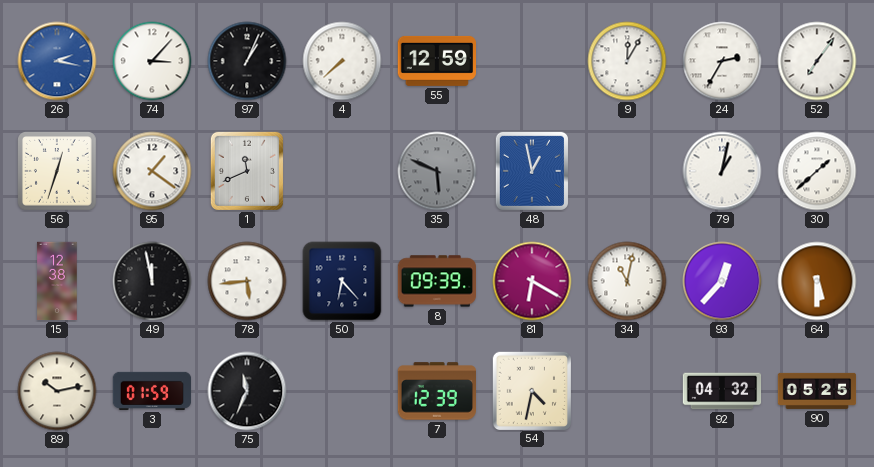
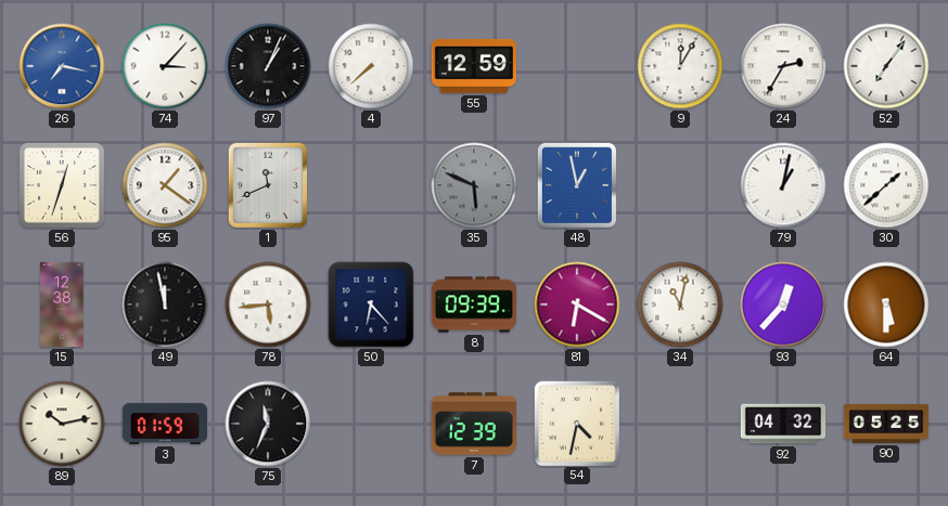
26: 2:17 -> 7:17 (62, 66)
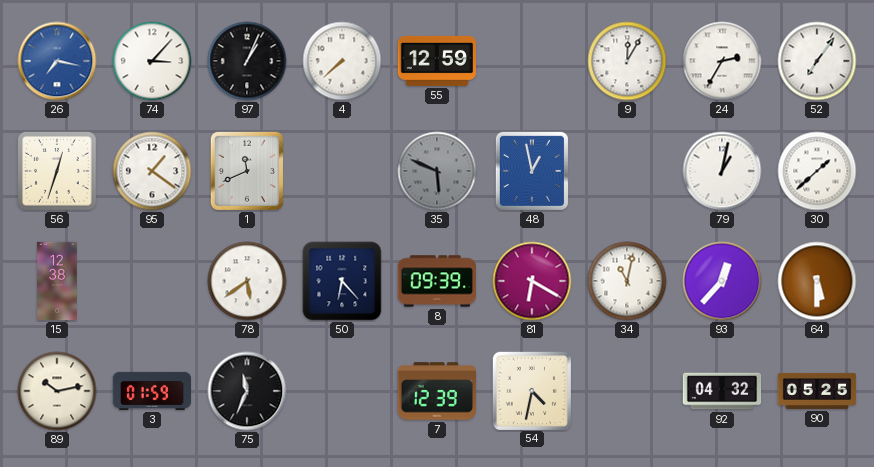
49: 11:58 -> none (165, 304)
78: 5:44 -> 5:39 (247, 281)
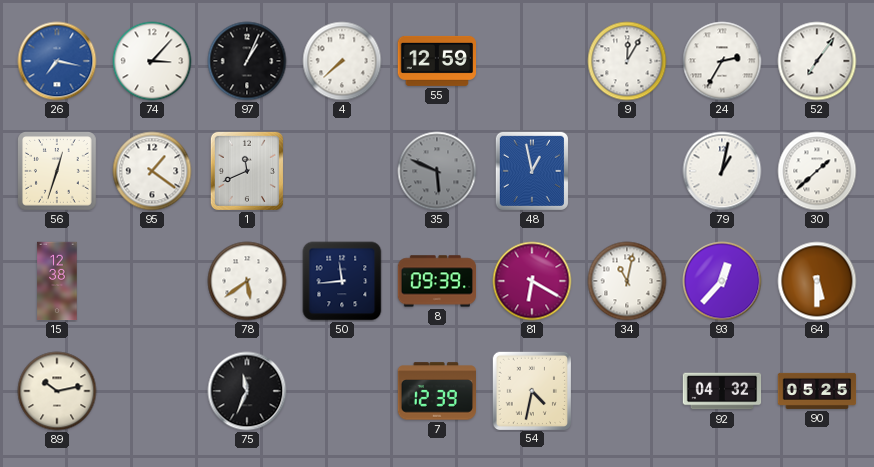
50: 6:23 -> 11:44 (342, 281)
3: 01:59 -> none (152, 391)
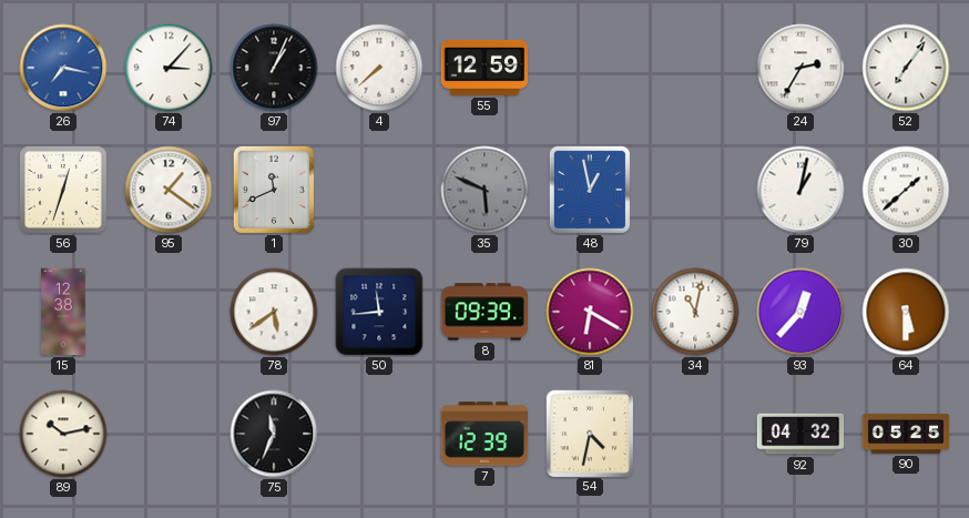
9: 12:05 -> none (627, 61)
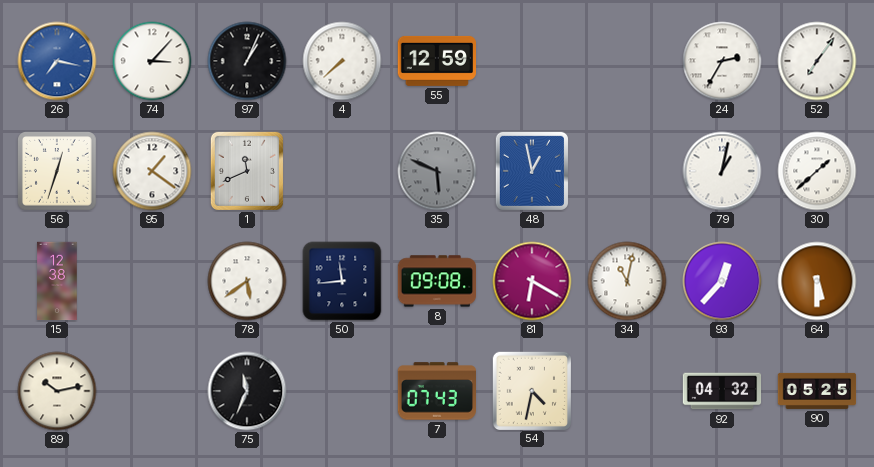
8: 09:39 -> 09:08 (437, 281)
7: 12:39 -> 07:43 (436, 391)
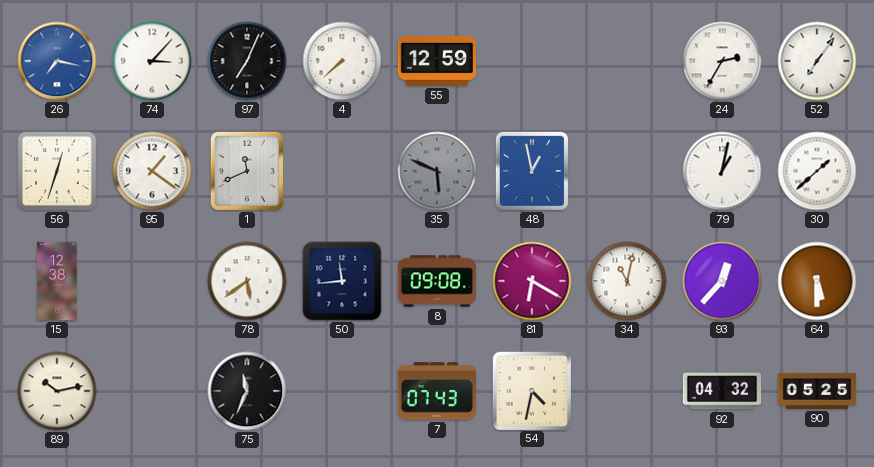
97: 1:04 -> 7:04 (247, 61)
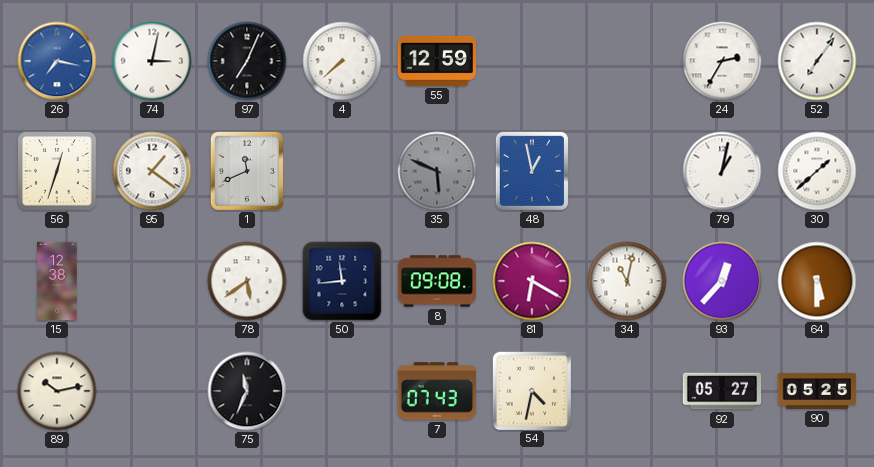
74: 3:07 -> 3:02 (152, 61)
92: 04:32 -> 05:27 (722, 391)
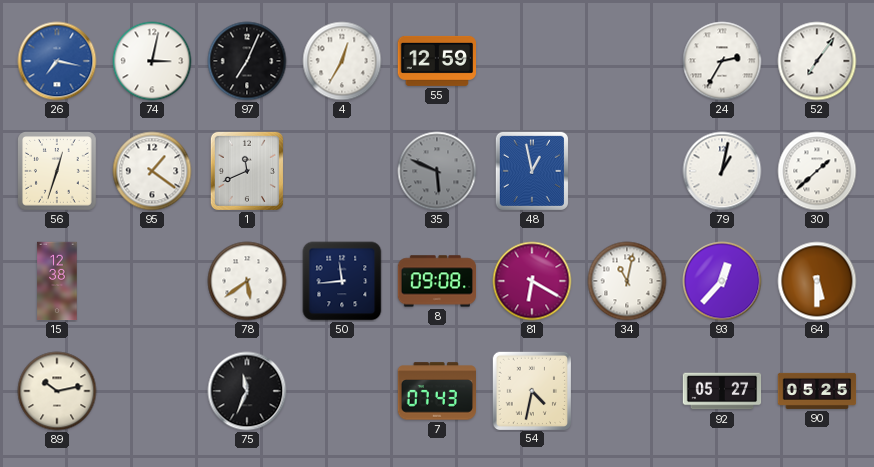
4: 7:38 -> 12:35 (342, 61)
